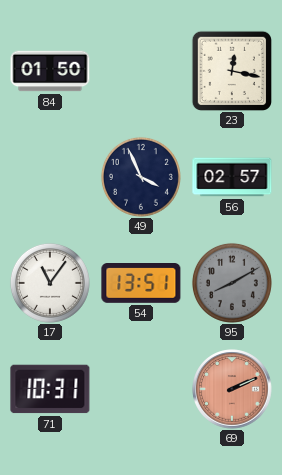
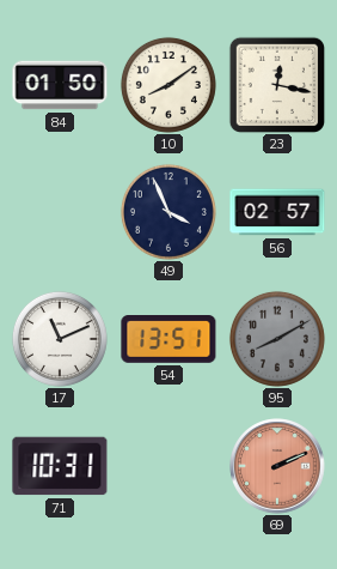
10: none -> 8:09 (168, 85)
17: 11:06 -> 11:11 (60, 339)
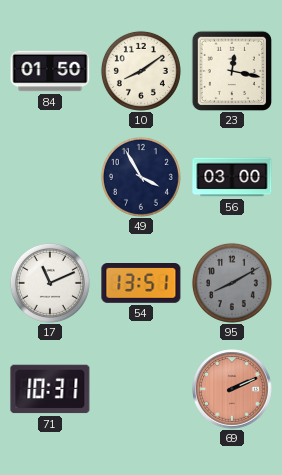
49: 3:56 -> 3:55 (141, 177)
56: 02:57 -> 03:00 (232, 177)
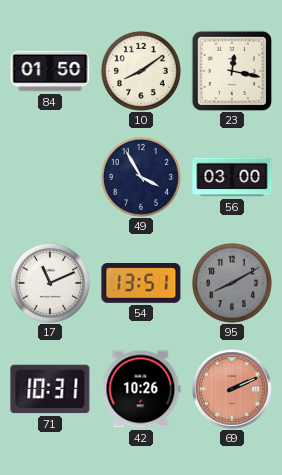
42: none -> 10:26 (141, 389)
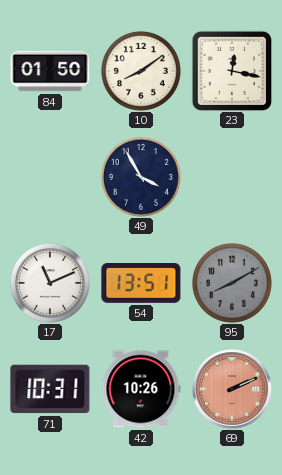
56: 03:00 -> none (232, 177)
